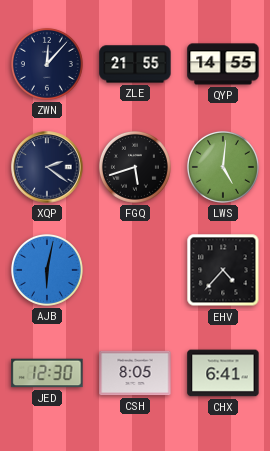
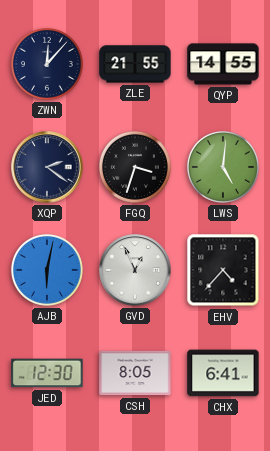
FGQ: 5:42 -> 3:33 (135, 167)
GVD: none -> 12:56 (135, 270)
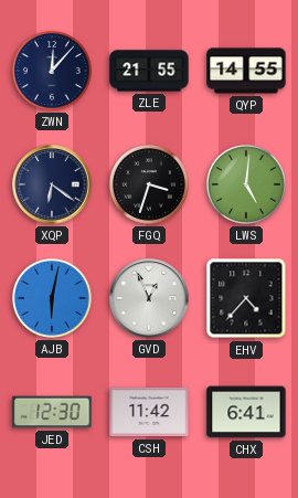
XQP: 2:21 -> 6:21 (52, 184)
CSH: 8:05 -> 11:42 (149, 412)
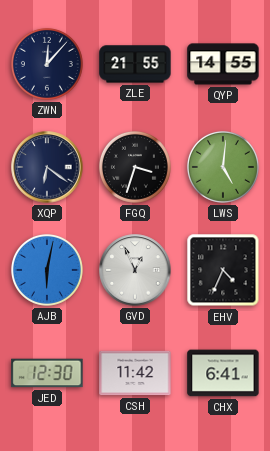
EHV: 4:37 -> 4:34 (223, 270)
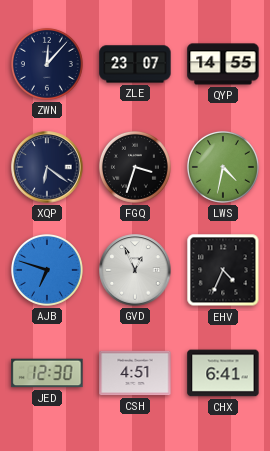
ZLE: 21:55 -> 23:07 (135, 64)
LWS: 5:01 -> 4:32 (223, 167)
AJB: 6:02 -> 6:48 (47, 270)
CSH: 11:42 -> 4:51 (135, 373)
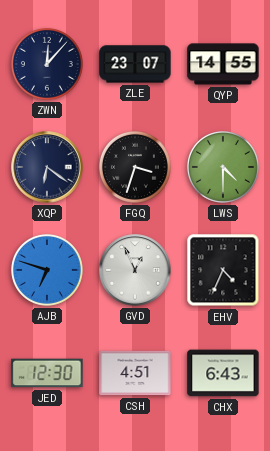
LWS: 4:32 -> 4:30 (223, 167)
CHX: 6:41 -> 6:43 (223, 373)
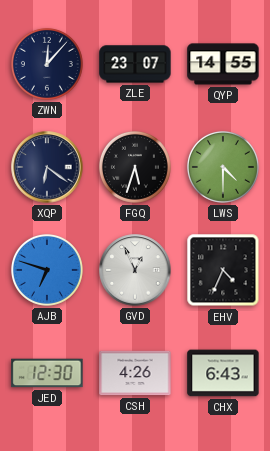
FGQ: 3:33 -> 5:33 (135, 167)
CSH: 4:51 -> 4:26 (135, 373)
